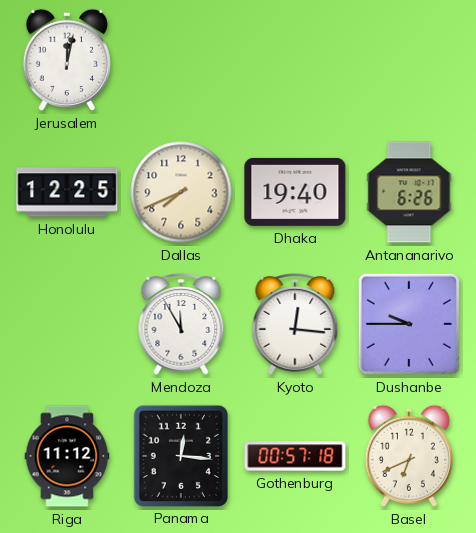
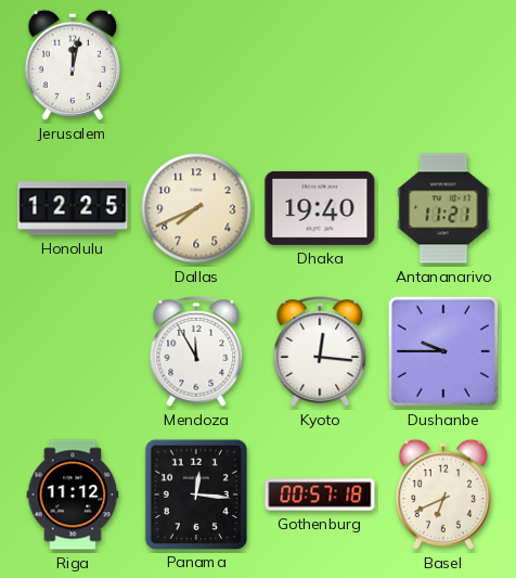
Antananarivo: 6:26 -> 11:21 (443, 208)
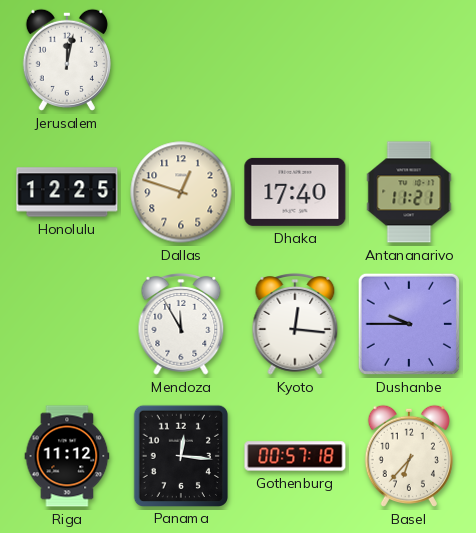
Dallas: 7:41 -> 12:48 (181, 192)
Dhaka: 19:40 -> 17:40 (295, 192)
Basel: 6:41 -> 6:37 (409, 456)
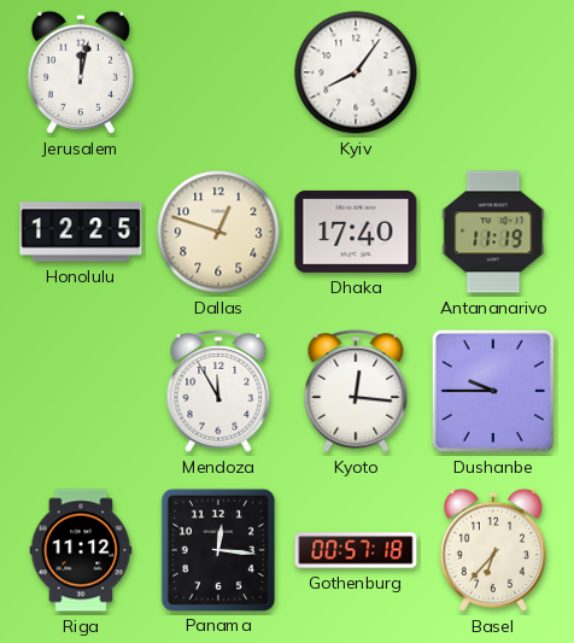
Kyiv: none -> 8:06 (356, 72)
Antananarivo: 11:21 -> 11:19 (493, 232)
